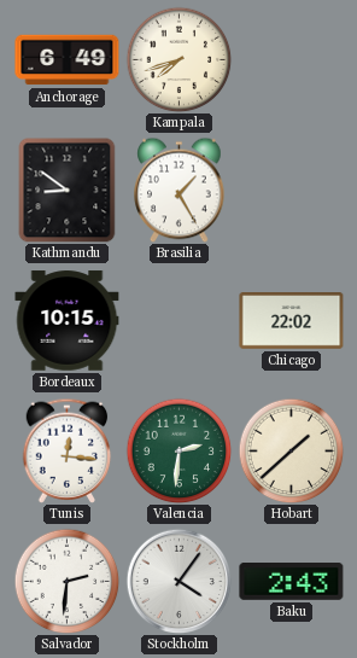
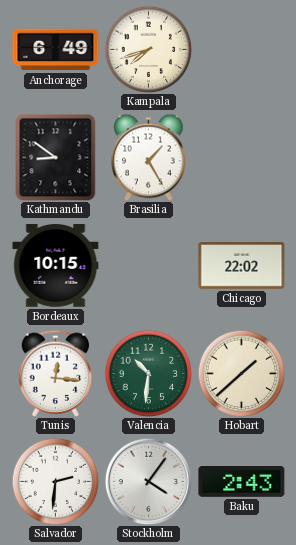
Valencia: 2:31 -> 10:31 (148, 373)
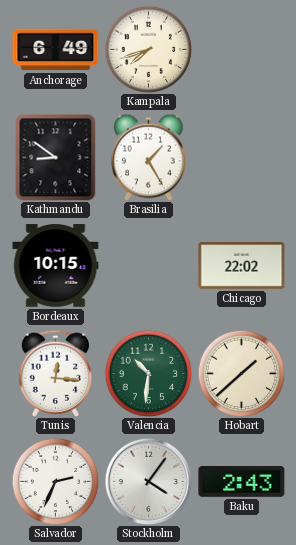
Salvador: 2:31 -> 2:34 (55, 481)
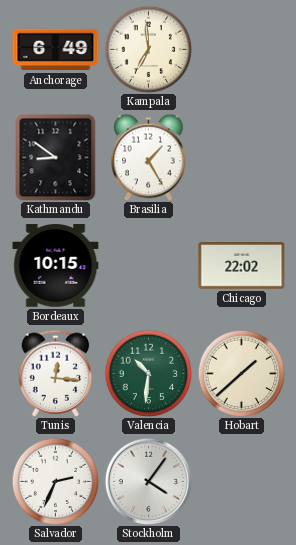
Kampala: 7:42 -> 6:59 (148, 49)
Baku: 2:43 -> none (242, 482)
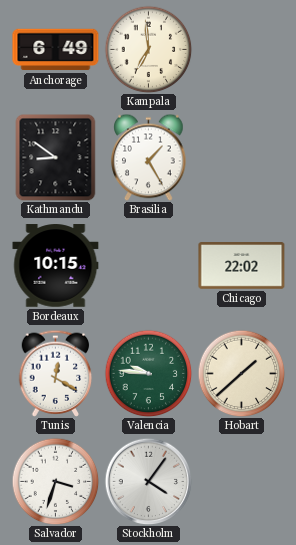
Tunis: 12:16 -> 12:20 (56, 373)
Valencia: 10:31 -> 9:46 (148, 373)
Salvador: 2:34 -> 3:33 (55, 481)
